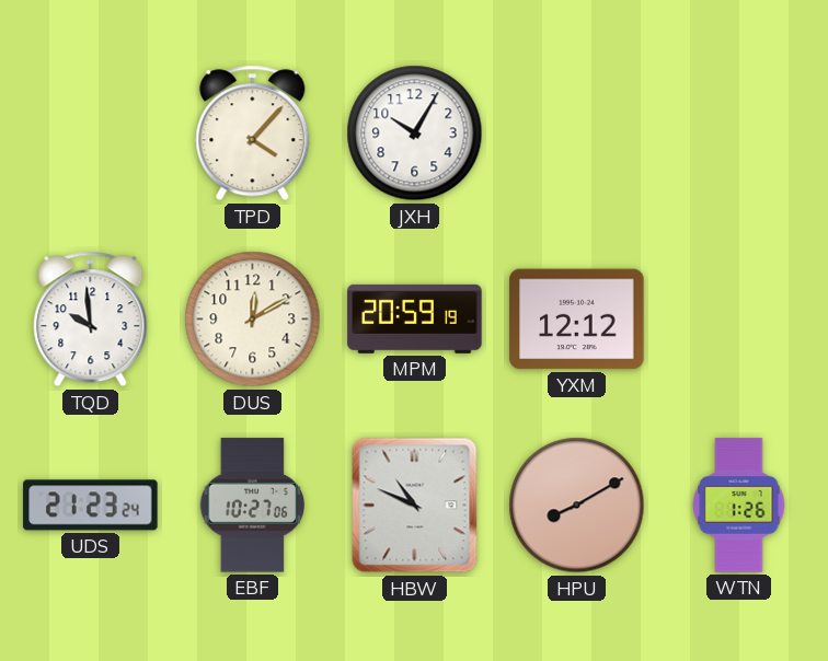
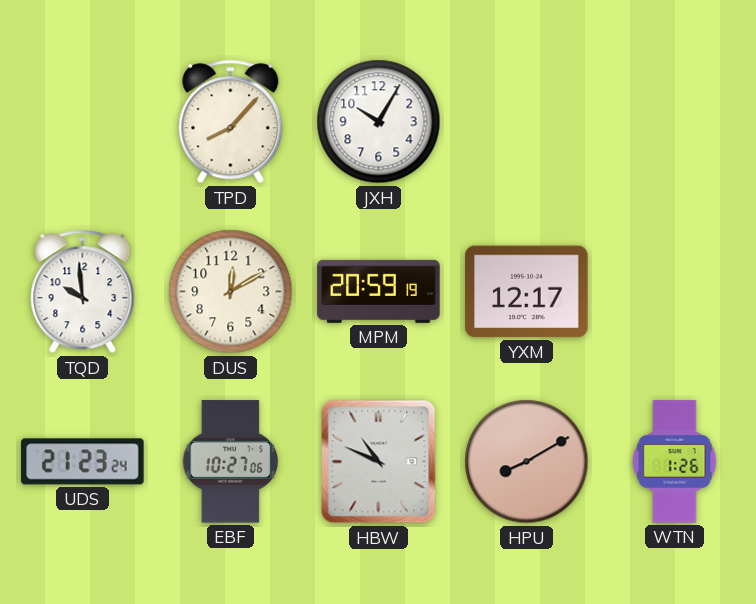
TPD: 4:07 -> 8:07 (231, 122)
YXM: 12:12 -> 12:17 (527, 292)
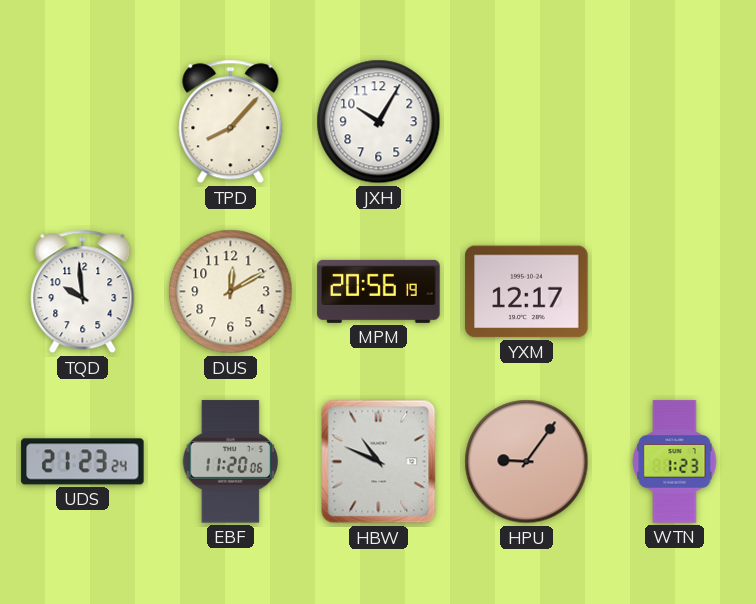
MPM: 20:59 -> 20:56 (379, 291)
EBF: 10:27 -> 11:20 (230, 462)
HPU: 8:10 -> 9:06 (527, 462)
WTN: 1:26 -> 1:23 (675, 462)
